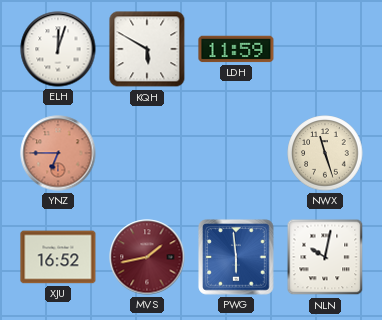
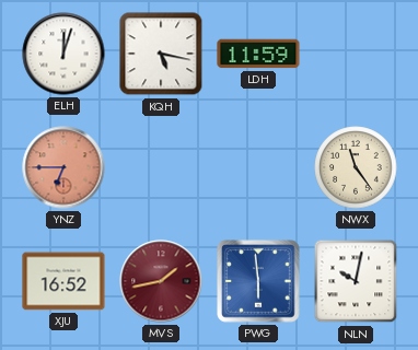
KQH: 5:50 -> 5:17 (161, 54)
NWX: 11:27 -> 11:24 (356, 167)
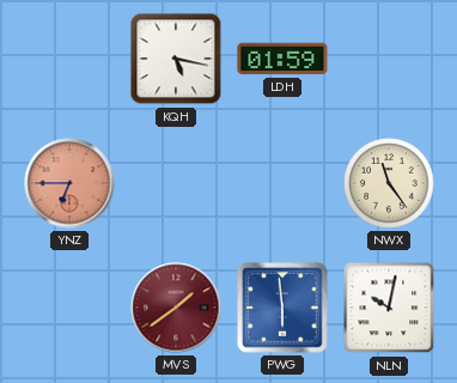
ELH: 12:03 -> none (63, 54)
LDH: 11:59 -> 01:59 (282, 59)
XJU: 16:52 -> none (63, 281)
MVS: 1:43 -> 1:39 (176, 308)
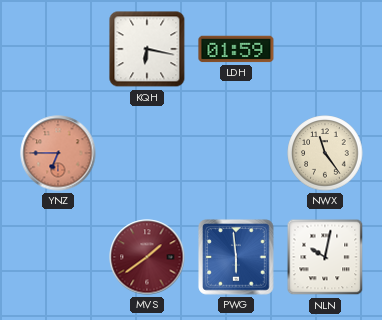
KQH: 5:17 -> 6:17 (147, 49)
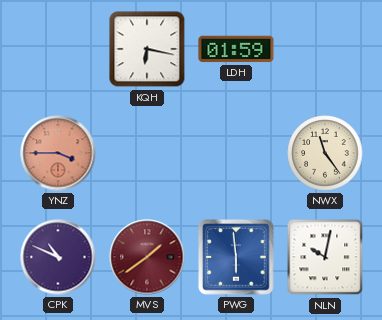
YNZ: 6:45 -> 3:45 (58, 153)
CPK: none -> 10:49 (58, 257)
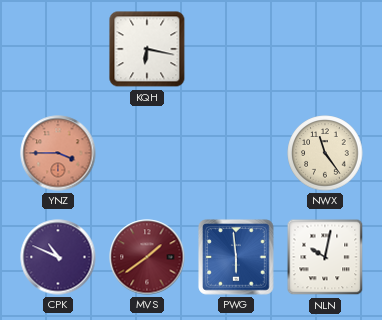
LDH: 01:59 -> none (236, 49)
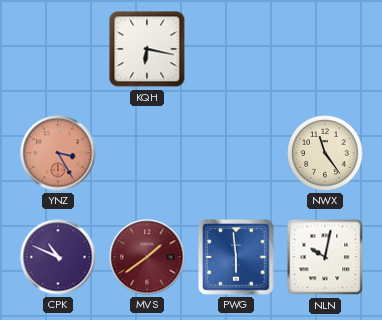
YNZ: 3:45 -> 3:25 (58, 153)
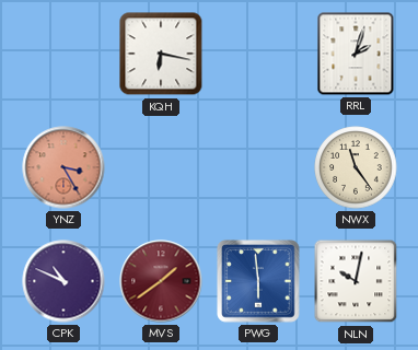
RRL: none -> 2:03 (356, 54)
